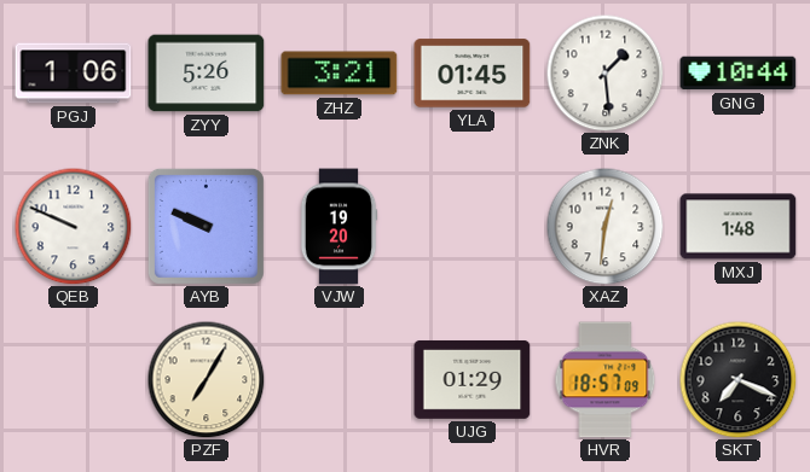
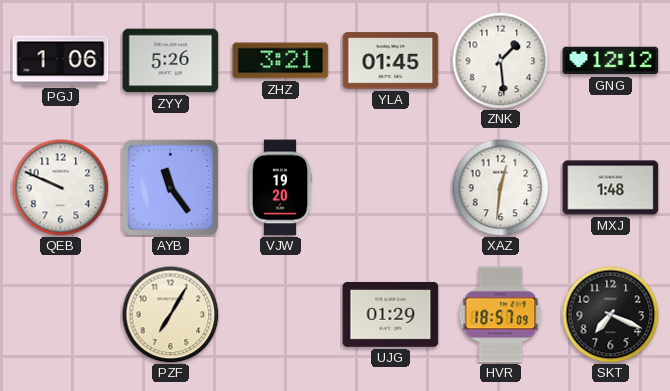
GNG: 10:44 -> 12:12 (611, 61)
AYB: 9:49 -> 11:24 (170, 187)
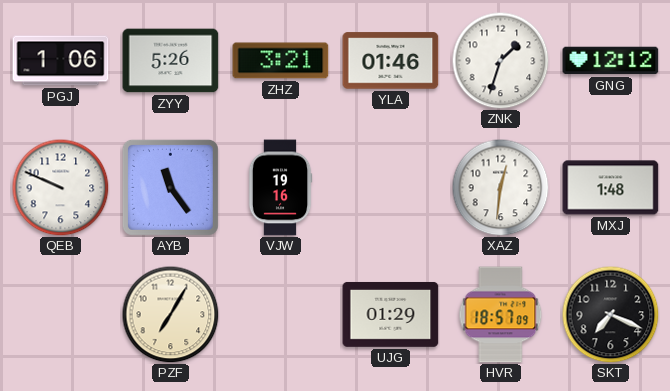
YLA: 01:45 -> 01:46 (391, 61)
ZNK: 1:29 -> 1:33 (500, 60)
VJW: 19:20 -> 19:16 (280, 188)
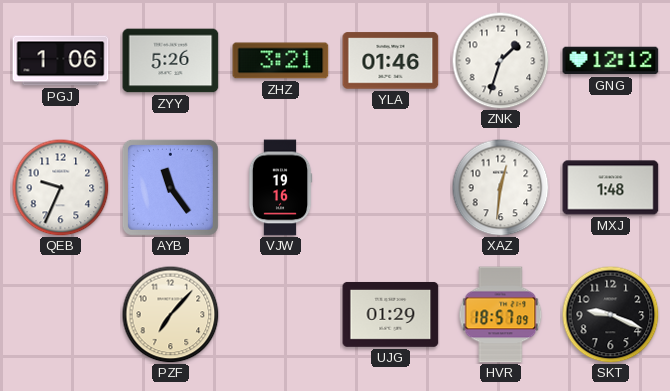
QEB: 9:49 -> 9:34 (60, 187)
PZF: 7:05 -> 7:07 (170, 314)
SKT: 7:19 -> 9:19 (610, 314)
